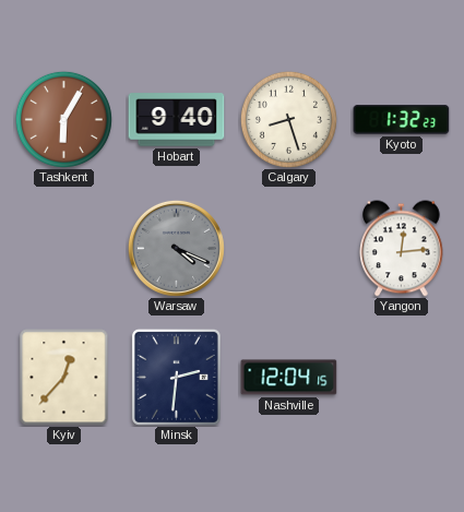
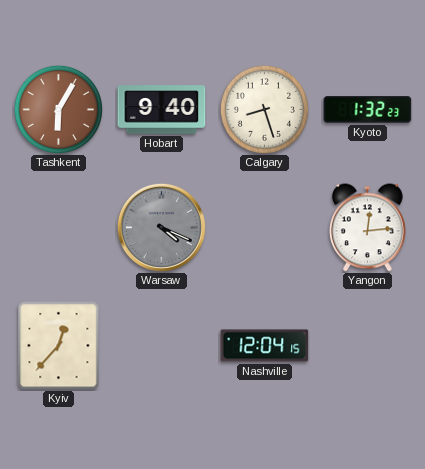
Minsk: 2:31 -> none (176, 377)
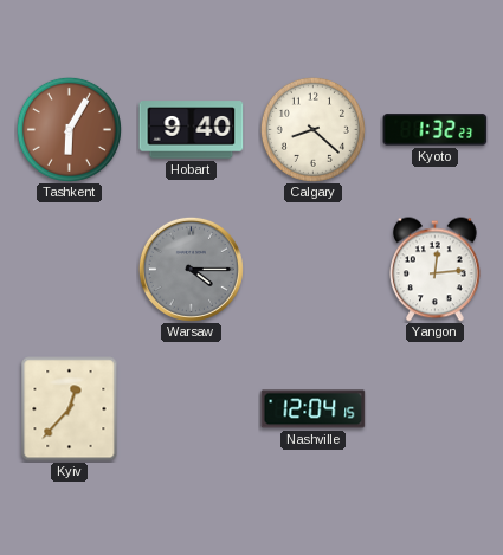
Calgary: 8:27 -> 8:22 (312, 129)
Warsaw: 4:19 -> 4:15 (191, 269)
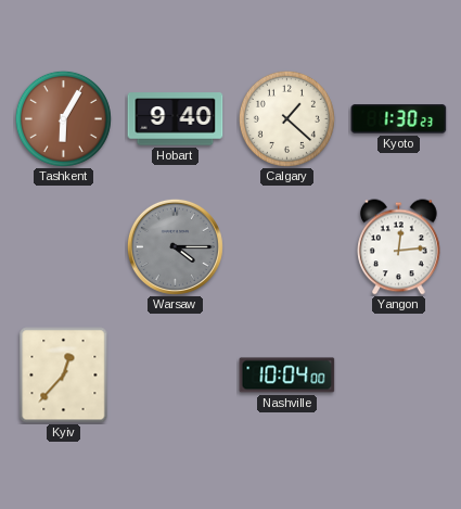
Calgary: 8:22 -> 1:22 (286, 118)
Kyoto: 1:32 -> 1:30 (399, 119)
Nashville: 12:04 -> 10:04 (287, 376)
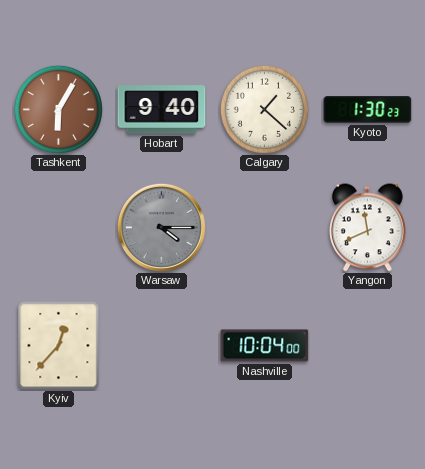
Yangon: 12:14 -> 11:41 (368, 228)
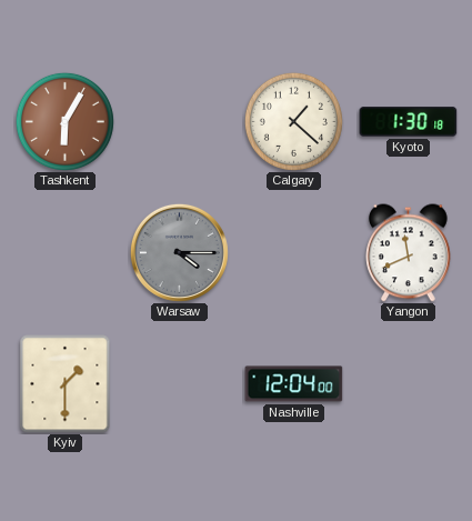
Hobart: 9:40 -> none (162, 110)
Kyoto: 1:30:23 -> 1:30:18 (409, 122)
Kyiv: 12:37 -> 1:30 (66, 384)
Nashville: 10:04 -> 12:04 (294, 384)
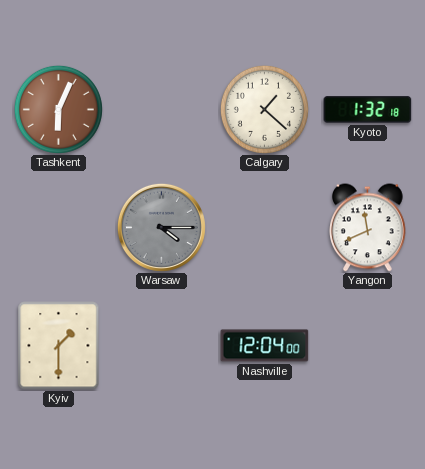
Tashkent: 6:05 -> 6:04 (58, 109)
Kyoto: 1:30 -> 1:32 (368, 110)
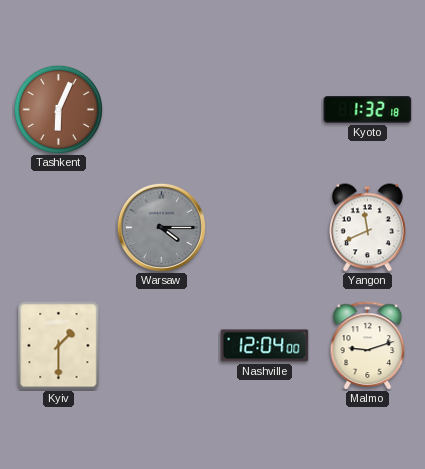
Calgary: 1:22 -> none (264, 109)
Malmo: none -> 9:12 (368, 345)
